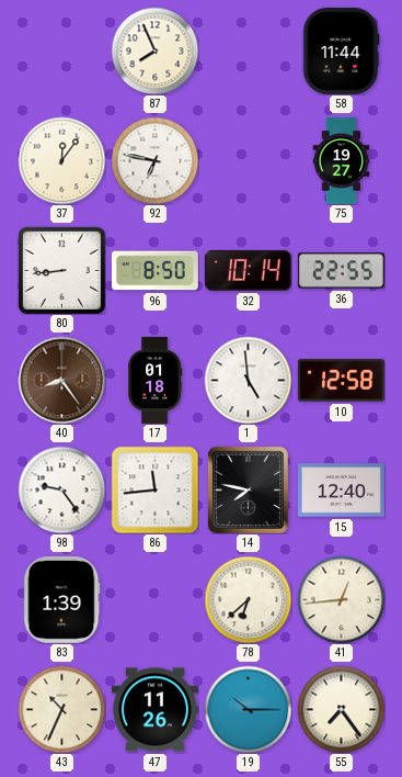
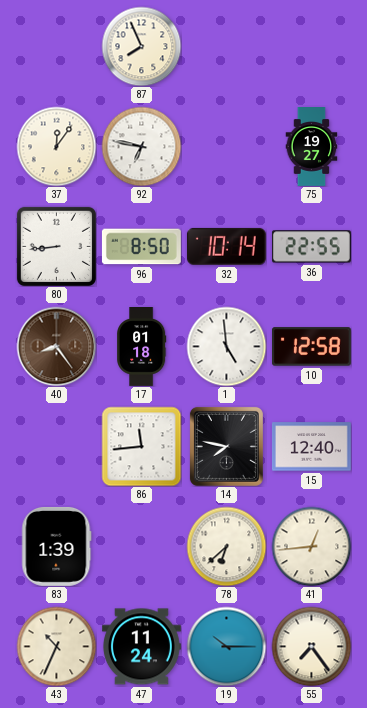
58: 11:44 -> none (341, 50)
98: 9:24 -> none (61, 489)
47: 11:26 -> 11:24 (141, 647)
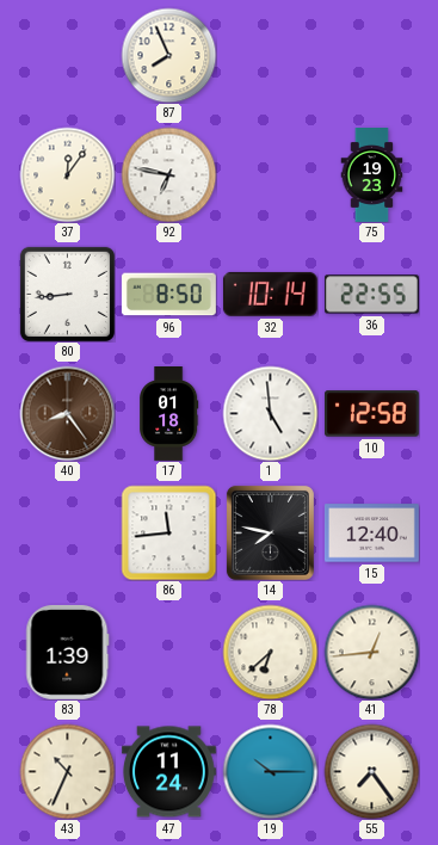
75: 19:27 -> 19:23 (372, 175)
